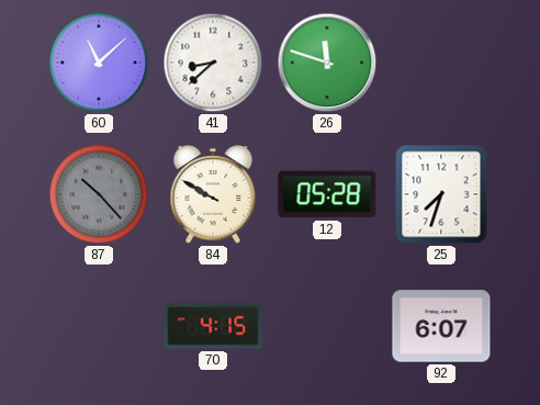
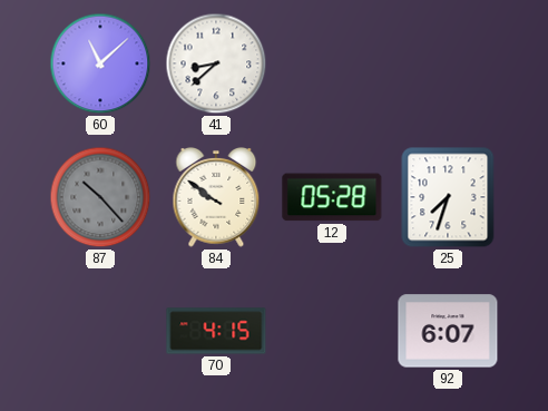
26: 11:48 -> none (327, 63)
84: 9:50 -> 9:51 (216, 198)
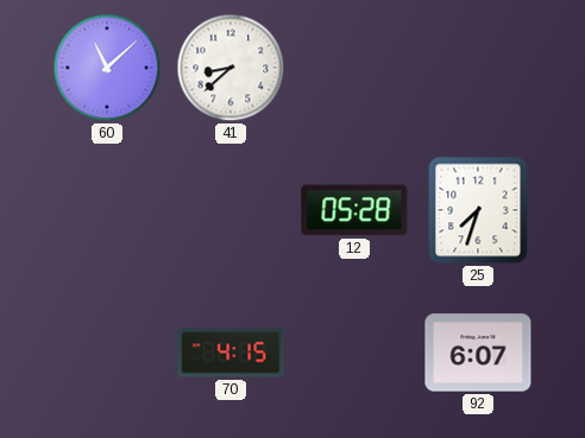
87: 10:23 -> none (100, 197)
84: 9:51 -> none (216, 198)
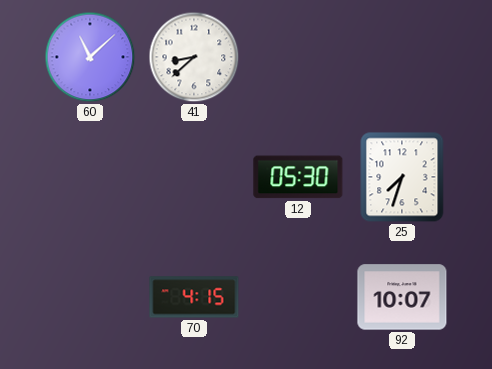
12: 05:28 -> 05:30 (298, 177)
92: 6:07 -> 10:07 (402, 297)
